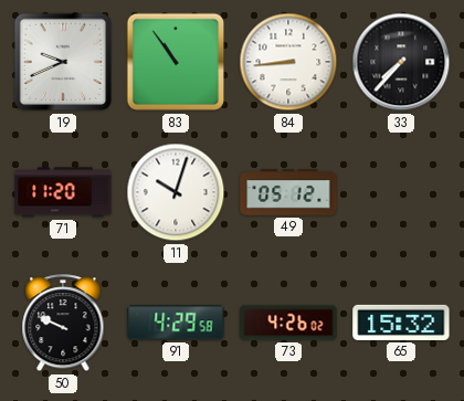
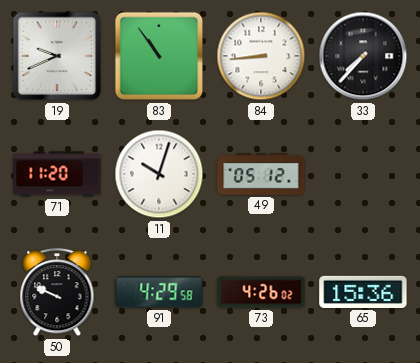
65: 15:32 -> 15:36 (363, 292)
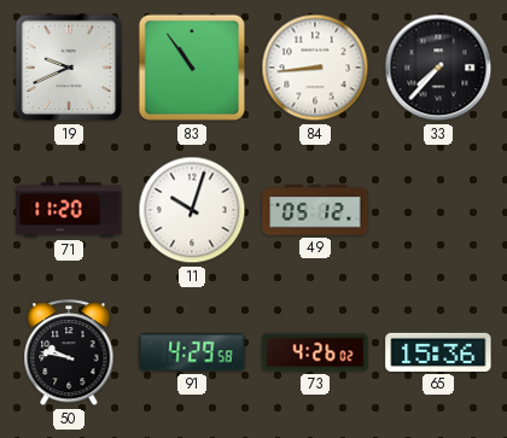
50: 9:49 -> 9:47 (69, 354)
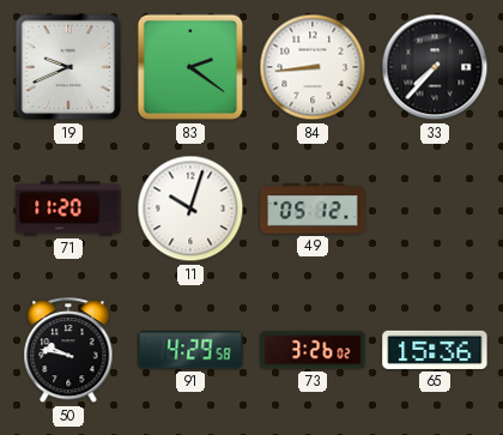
83: 10:54 -> 2:21 (190, 67)
73: 4:26 -> 3:26 (313, 350)
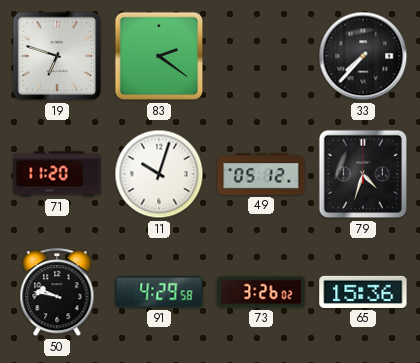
19: 9:41 -> 6:48 (57, 56)
84: 8:44 -> none (313, 67)
79: none -> 4:33 (363, 174)
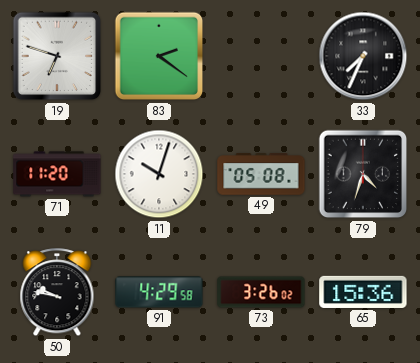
33: 7:37 -> 7:34 (363, 56)
49: 05:12 -> 05:08 (261, 174)
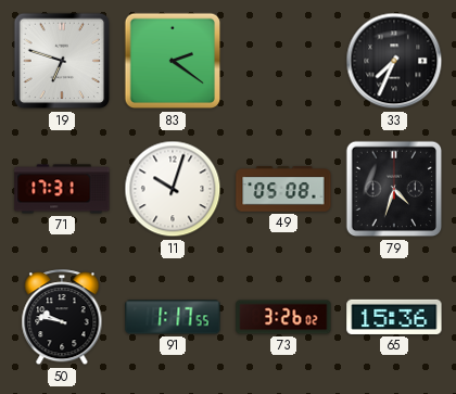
71: 11:20 -> 17:31 (62, 189)
91: 4:29 -> 1:17 (173, 317)
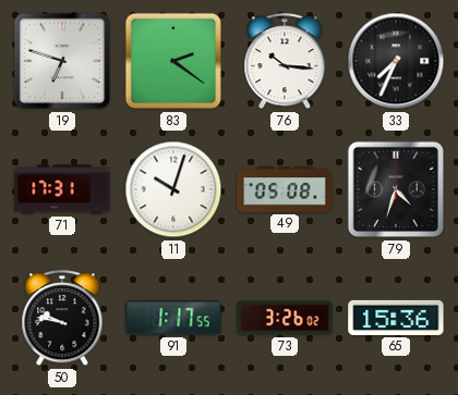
76: none -> 10:16 (285, 62)
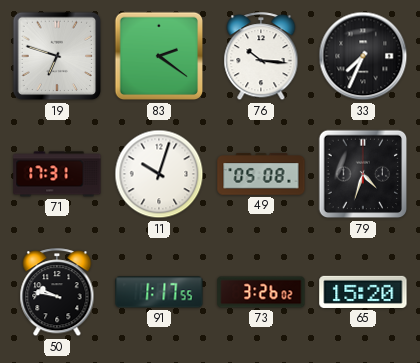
65: 15:36 -> 15:20 (363, 292)
